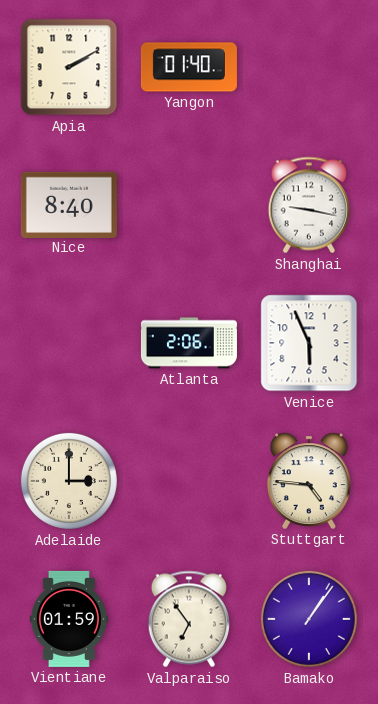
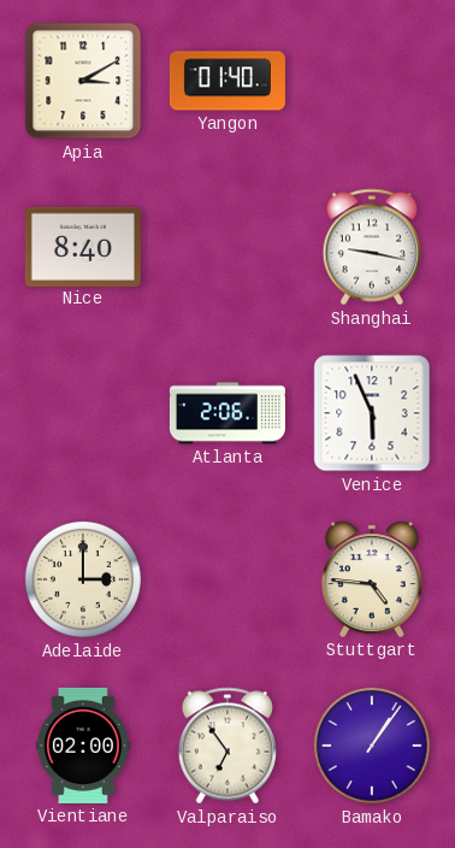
Apia: 2:10 -> 3:10 (83, 81)
Vientiane: 01:59 -> 02:00 (83, 746)
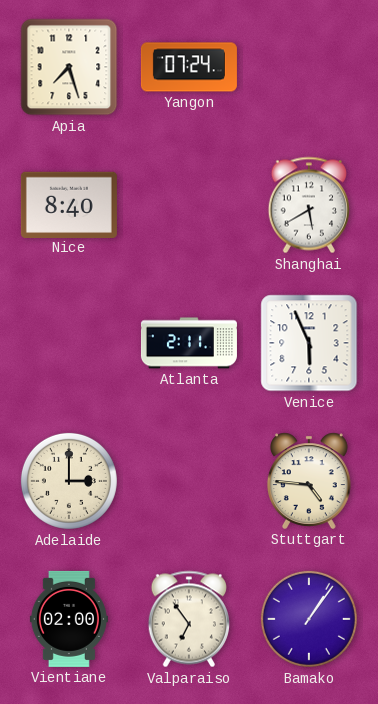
Apia: 3:10 -> 7:27 (69, 67)
Yangon: 01:40 -> 07:24 (189, 67)
Shanghai: 9:17 -> 5:40 (309, 205)
Atlanta: 2:06 -> 2:11 (189, 343)
